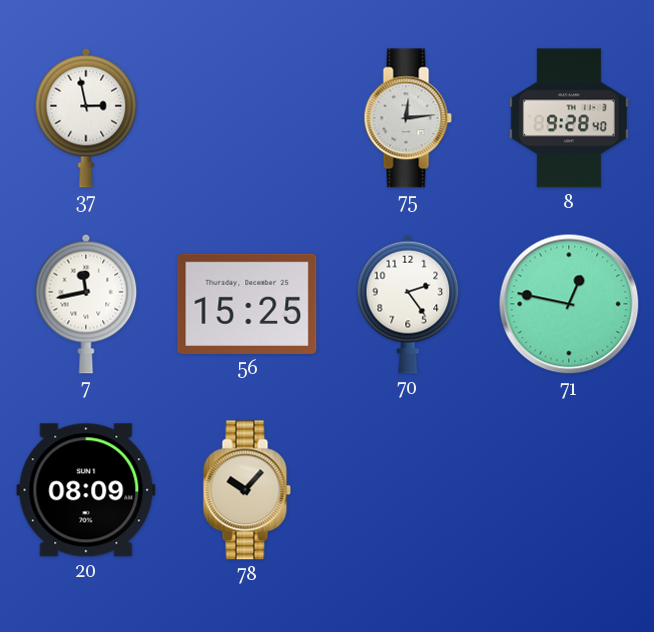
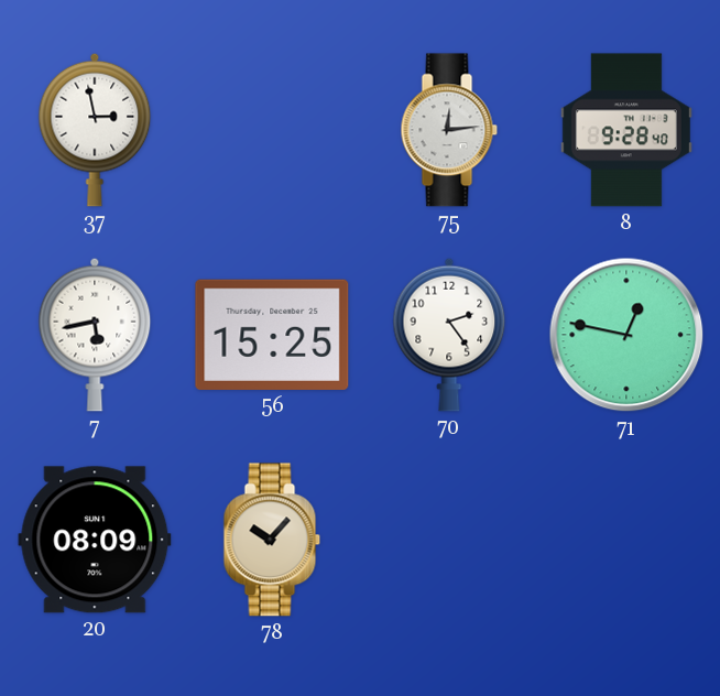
7: 11:43 -> 5:43 (95, 335)
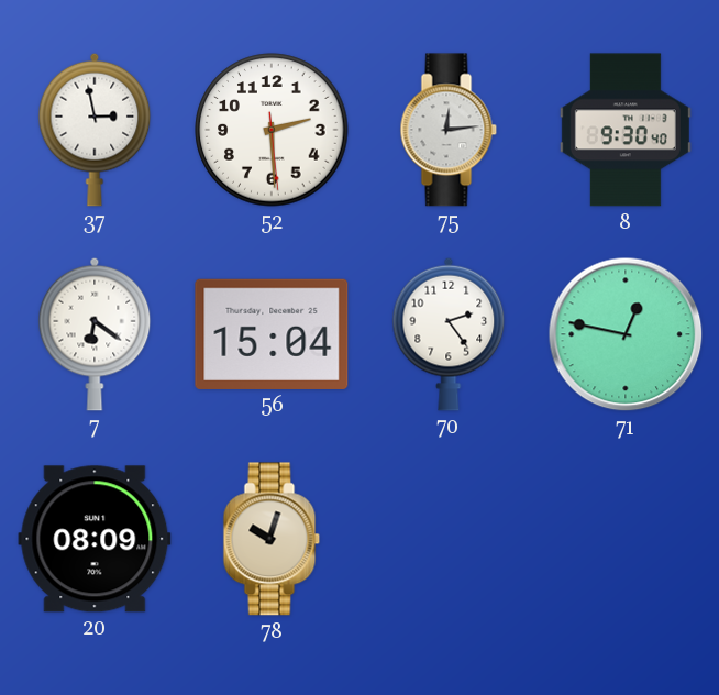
52: none -> 2:29 (272, 130)
8: 9:28 -> 9:30 (626, 130)
7: 5:43 -> 6:21 (95, 334)
56: 15:25 -> 15:04 (272, 334)
78: 10:07 -> 10:03 (272, 539)
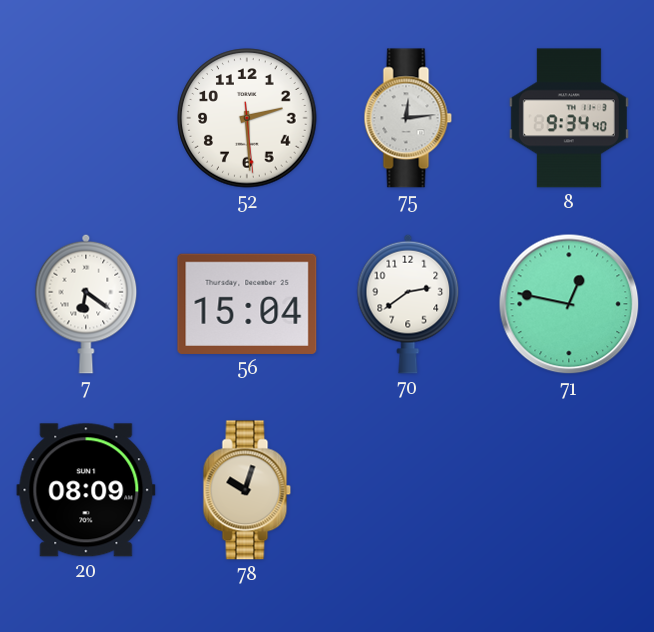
37: 2:58 -> none (95, 130)
8: 9:30 -> 9:34 (569, 118)
70: 2:24 -> 2:39 (408, 304)
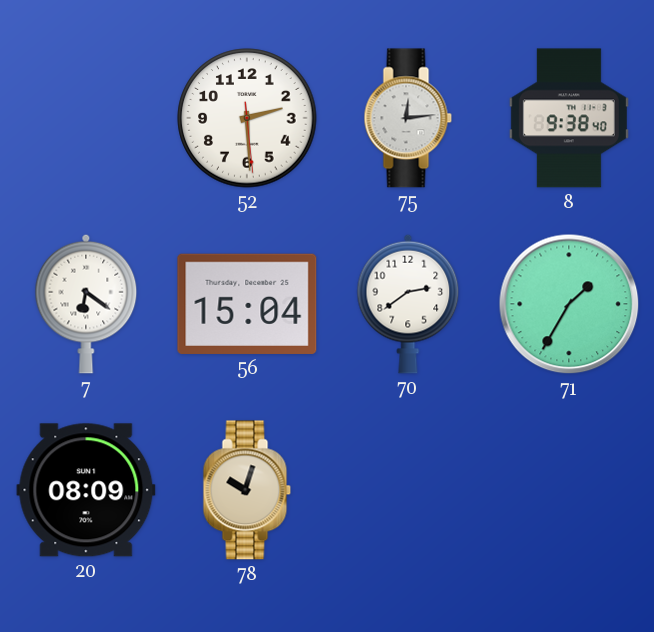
8: 9:34 -> 9:38 (569, 118)
71: 12:47 -> 1:35 (569, 304)
